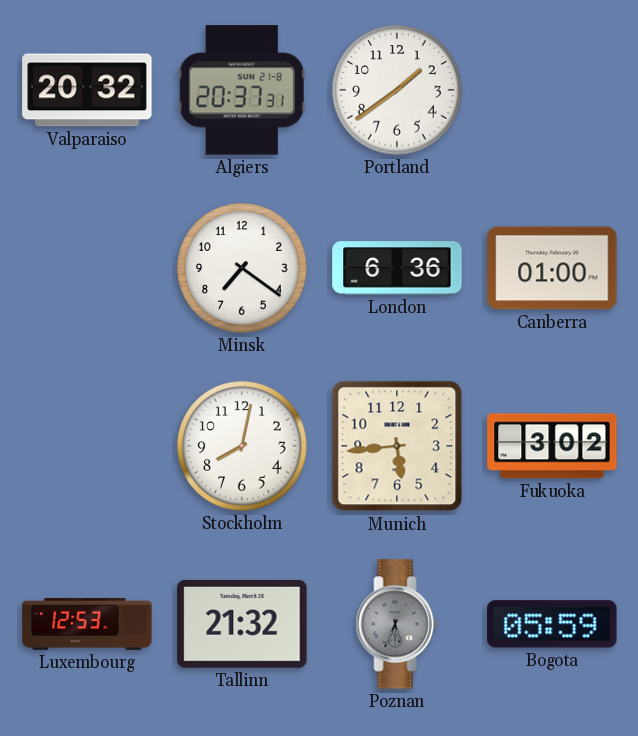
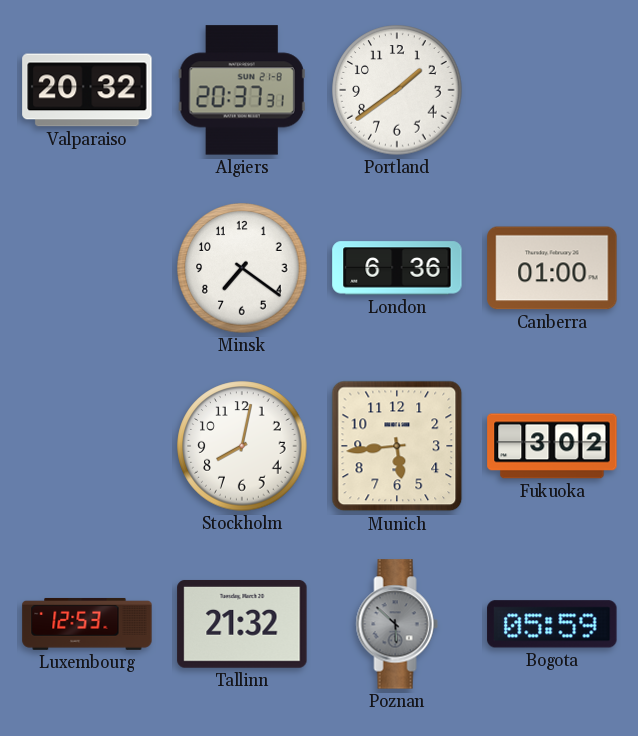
Poznan: 5:34 -> 5:52 (397, 624)
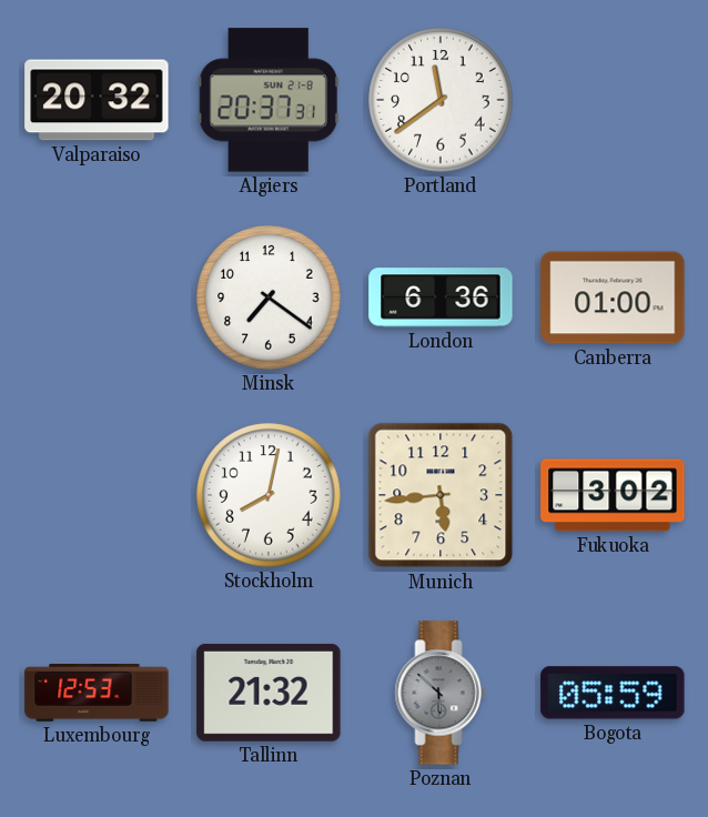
Portland: 1:39 -> 11:39 (441, 100)
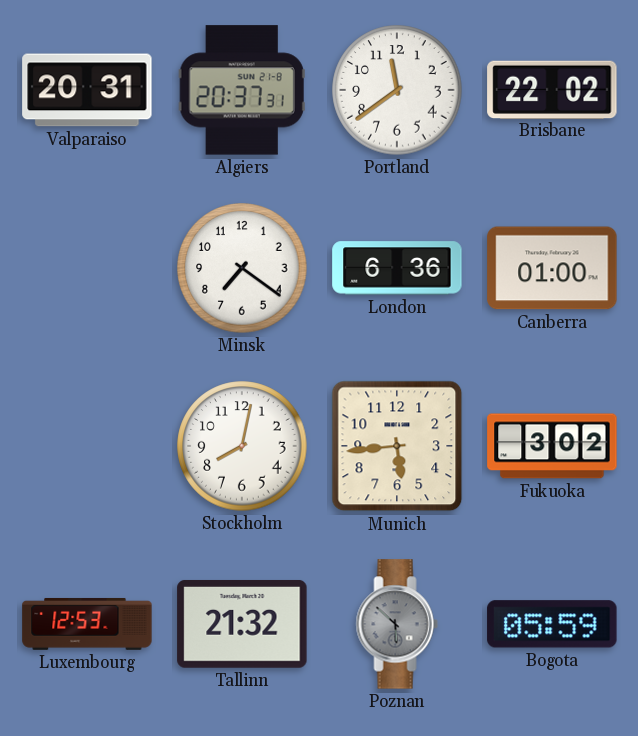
Valparaiso: 20:32 -> 20:31 (87, 90)
Brisbane: none -> 22:02 (552, 89)
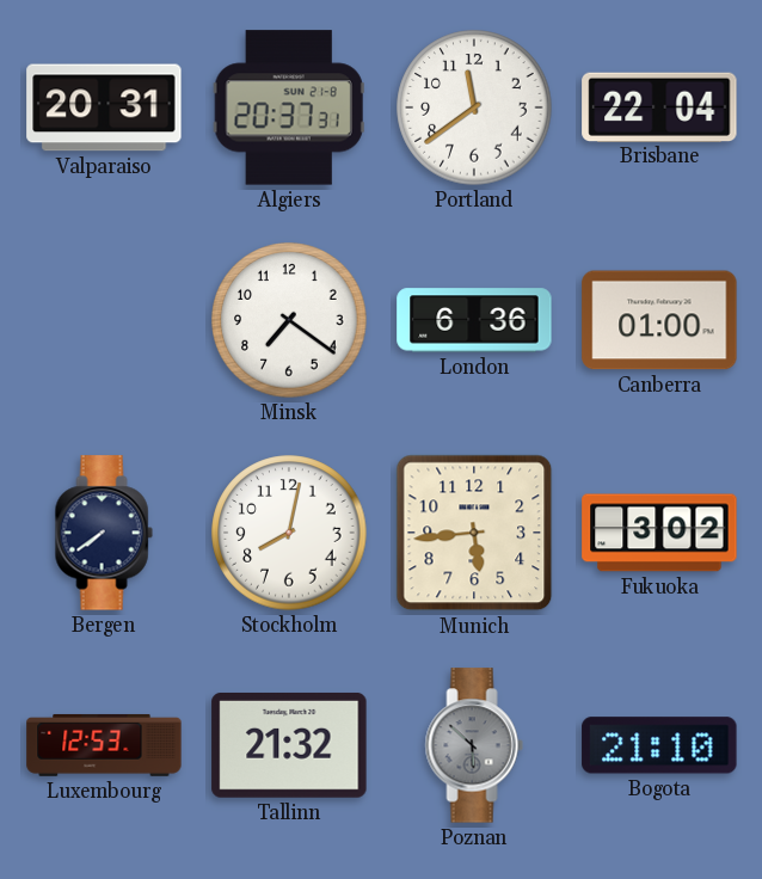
Brisbane: 22:02 -> 22:04 (659, 106)
Bergen: none -> 7:39 (104, 533)
Bogota: 05:59 -> 21:10 (659, 745)
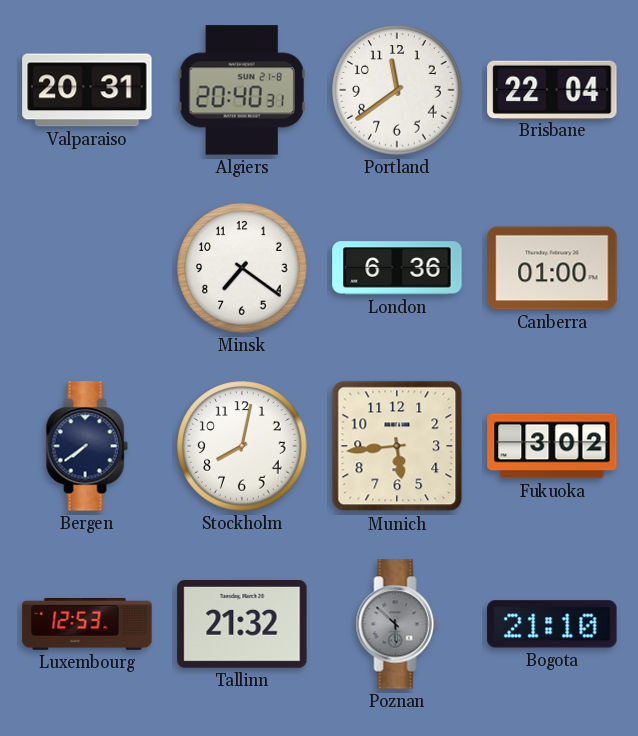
Algiers: 20:37 -> 20:40 (242, 90)
